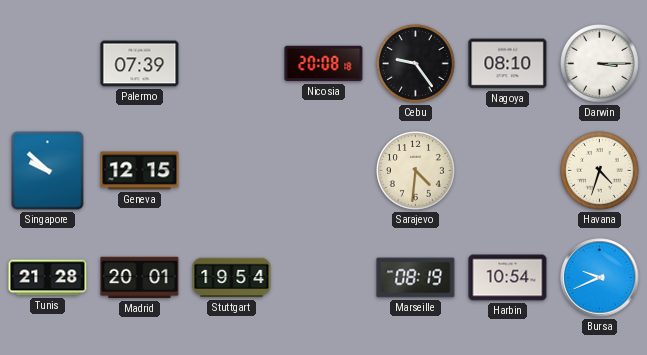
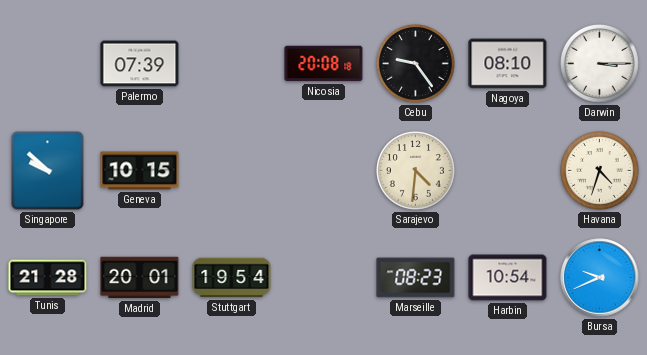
Geneva: 12:15 -> 10:15 (140, 171)
Marseille: 08:19 -> 08:23 (416, 278)
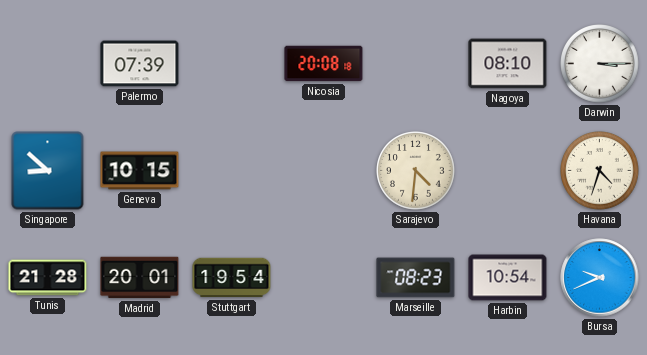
Cebu: 9:24 -> none (416, 64)
Singapore: 9:52 -> 8:52 (48, 171)
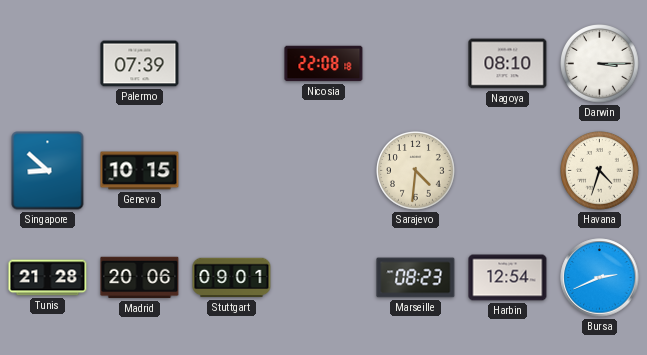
Nicosia: 20:08 -> 22:08 (324, 64)
Madrid: 20:01 -> 20:06 (140, 278)
Stuttgart: 19:54 -> 09:01 (232, 278)
Harbin: 10:54 -> 12:54 (508, 278)
Bursa: 9:41 -> 2:41 (600, 278)
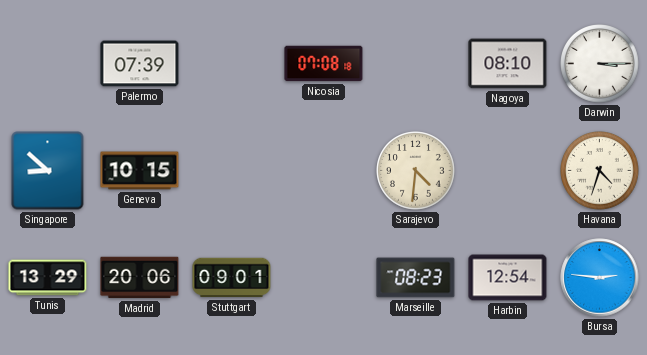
Nicosia: 22:08 -> 07:08 (324, 64)
Tunis: 21:28 -> 13:29 (48, 278)
Bursa: 2:41 -> 2:46 (600, 278)
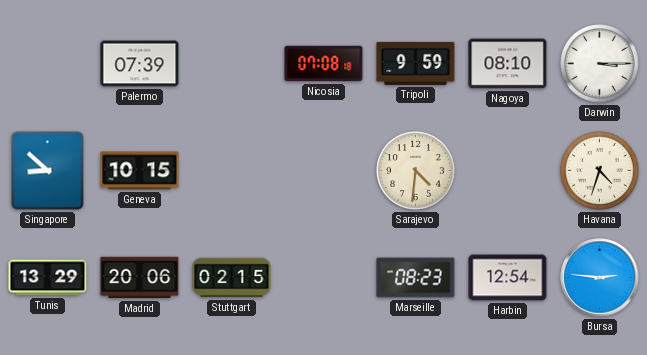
Tripoli: none -> 9:59 (416, 63)
Stuttgart: 09:01 -> 02:15 (232, 278)
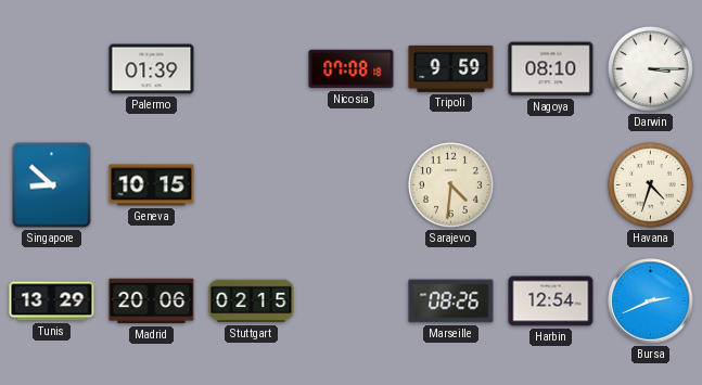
Palermo: 07:39 -> 01:39 (152, 69)
Marseille: 08:23 -> 08:26 (451, 301)
Bursa: 2:46 -> 2:41 (651, 301)
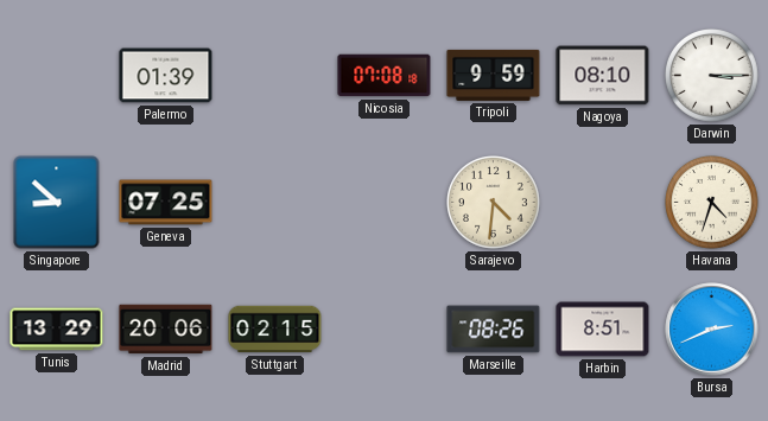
Geneva: 10:15 -> 07:25 (166, 203)
Harbin: 12:54 -> 8:51 (603, 330)
